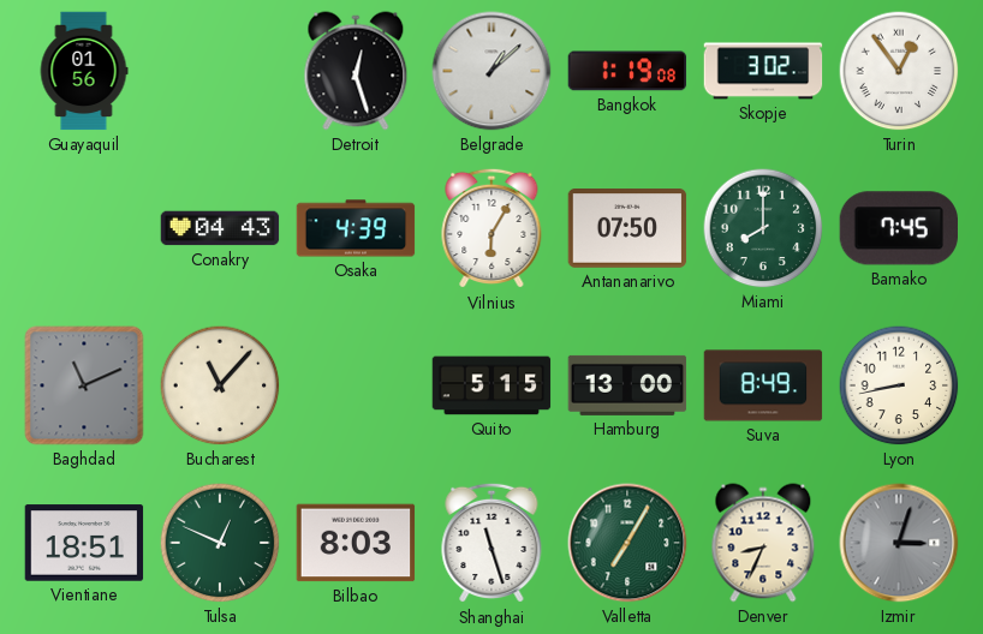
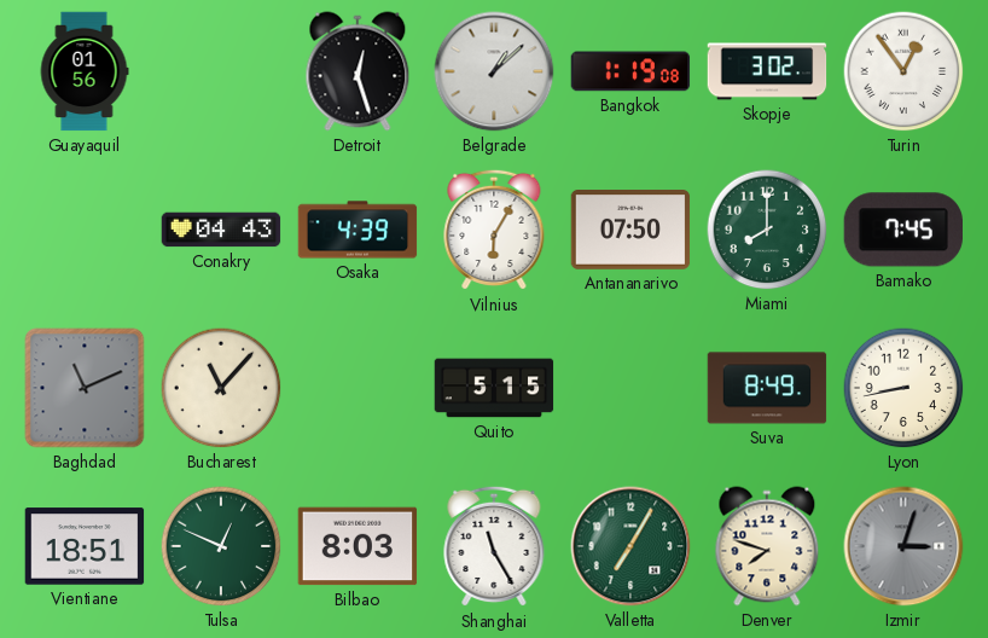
Hamburg: 13:00 -> none (627, 385)
Shanghai: 11:27 -> 11:25 (494, 546)
Denver: 8:34 -> 7:48 (767, 546)
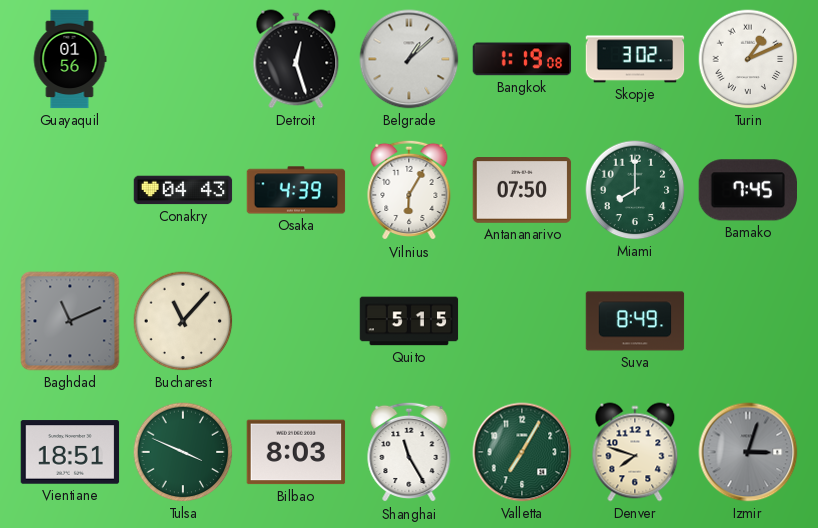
Turin: 12:54 -> 1:11 (748, 59)
Lyon: 8:43 -> none (903, 388)
Tulsa: 12:49 -> 3:49 (183, 452)
